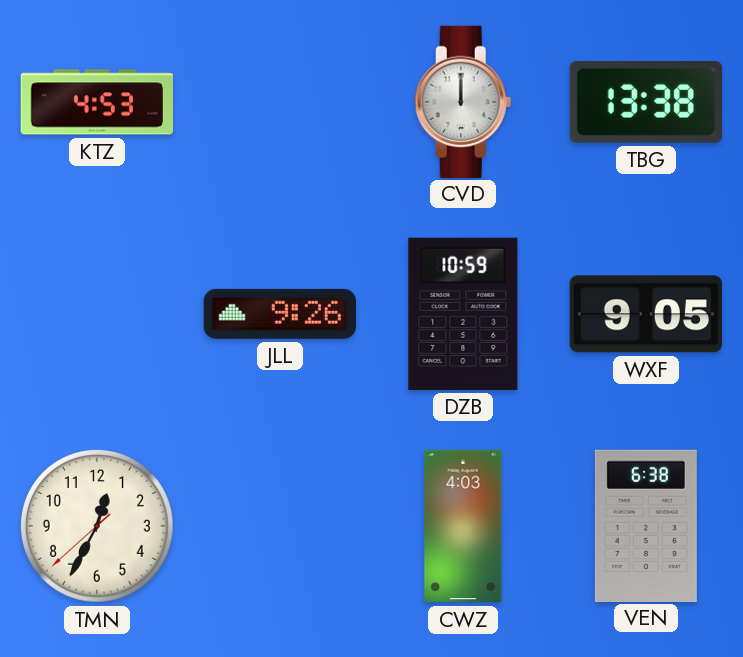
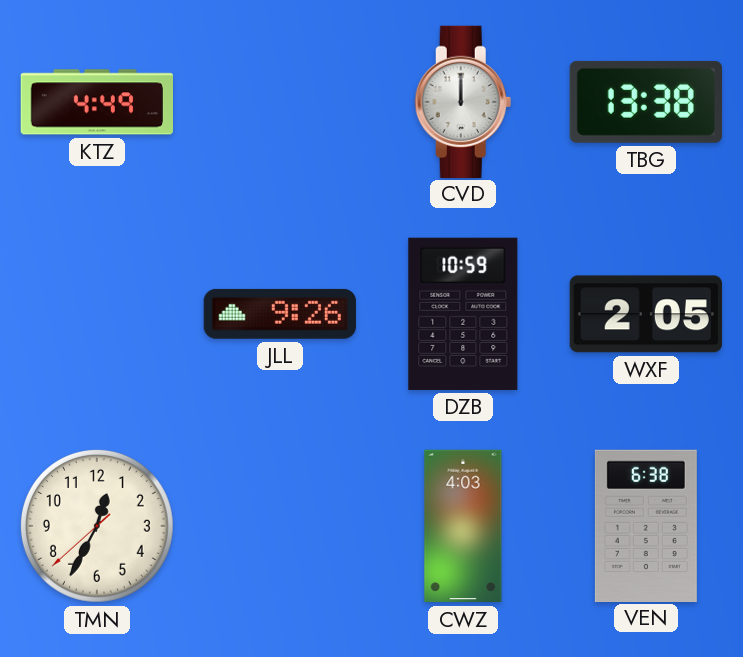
KTZ: 4:53 -> 4:49 (96, 102)
WXF: 9:05 -> 2:05 (646, 314)
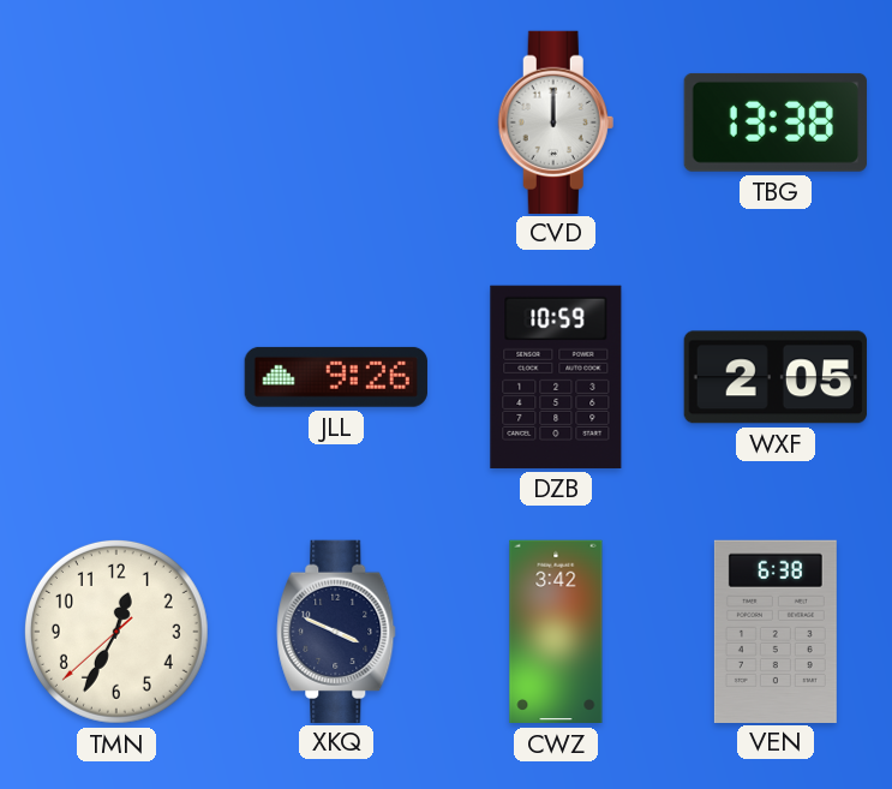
KTZ: 4:49 -> none (96, 102)
XKQ: none -> 3:49 (336, 630)
CWZ: 4:03 -> 3:42 (556, 632)
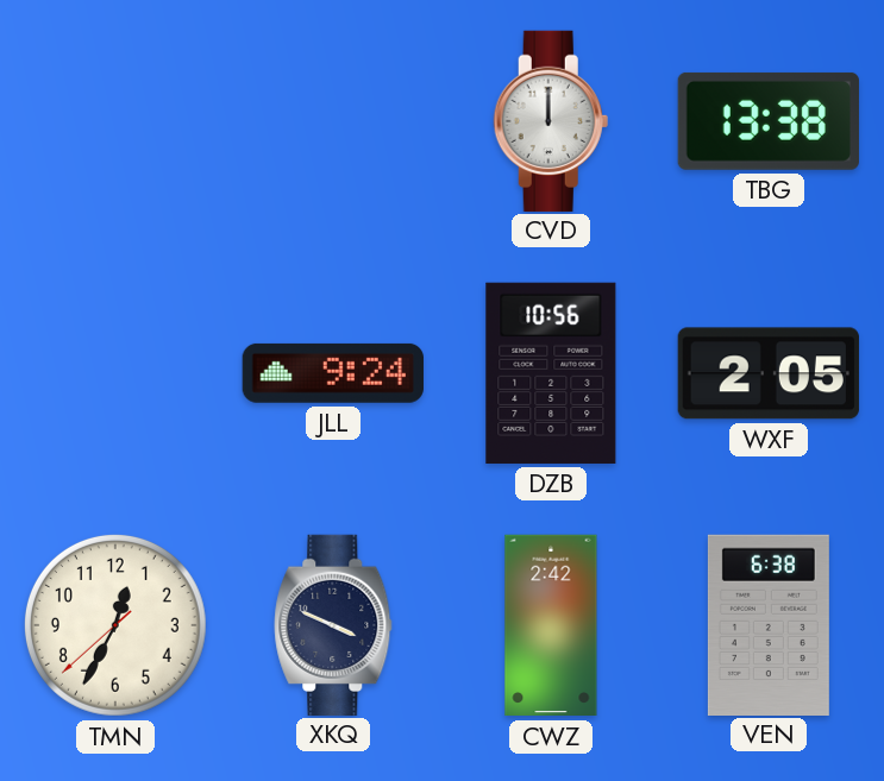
JLL: 9:26 -> 9:24 (333, 373)
DZB: 10:59 -> 10:56 (551, 373)
CWZ: 3:42 -> 2:42 (551, 625)
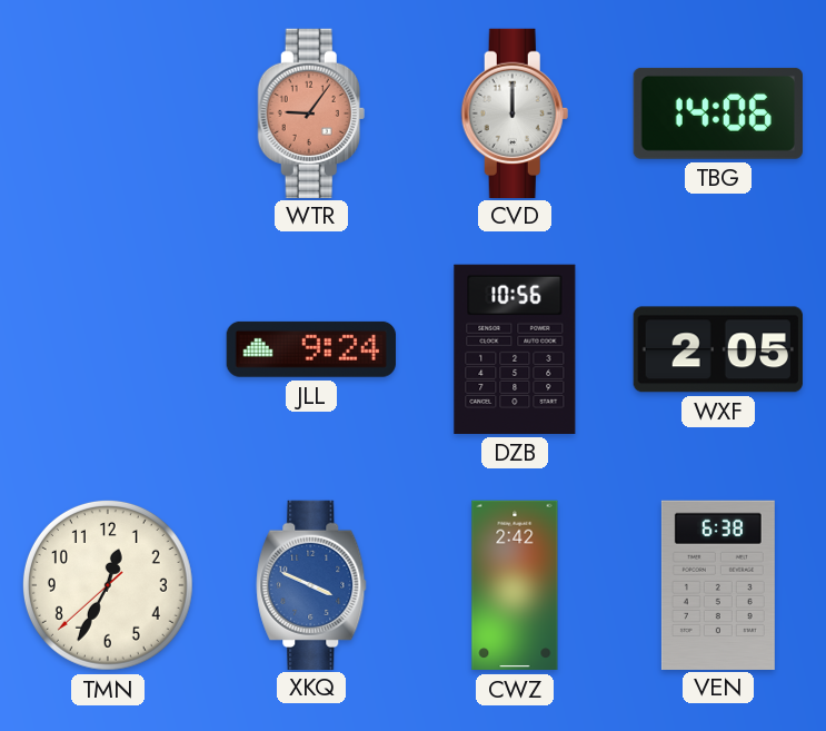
WTR: none -> 9:06 (311, 112)
TBG: 13:38 -> 14:06 (718, 113)
XKQ dial: navy -> blue (311, 584)
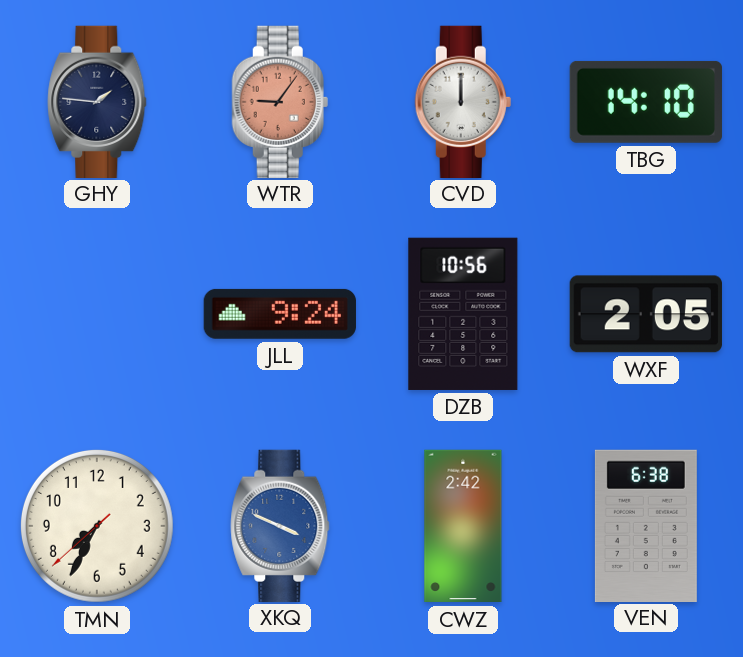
GHY: none -> 1:46 (97, 101)
TBG: 14:06 -> 14:10 (646, 102)
TMN: 12:34 -> 7:34 (97, 526)
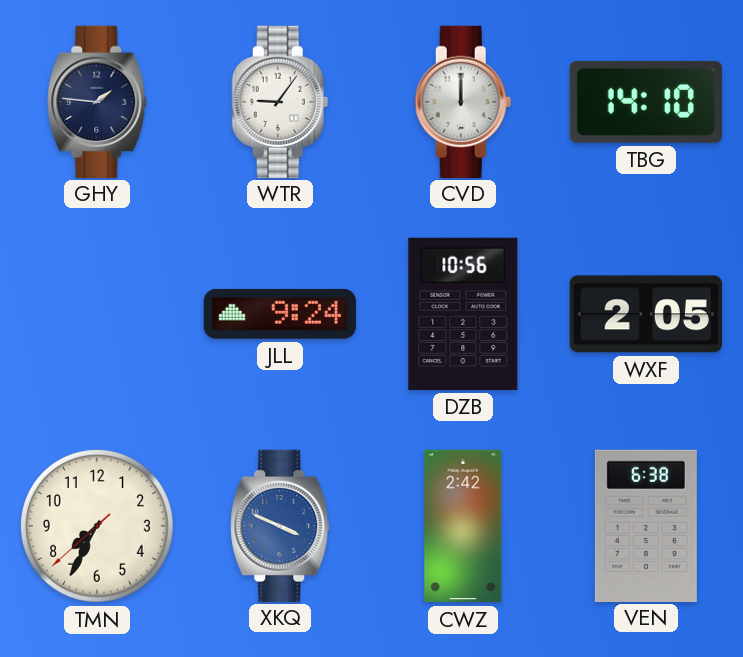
WTR dial: salmon -> white (280, 101)
